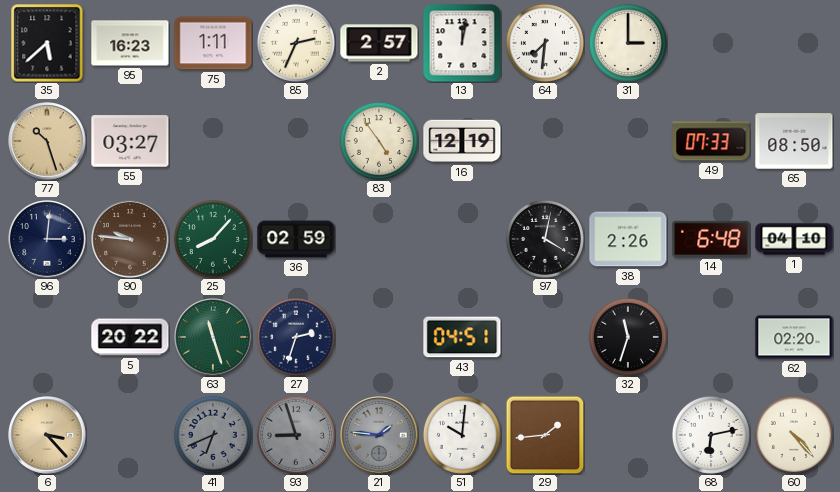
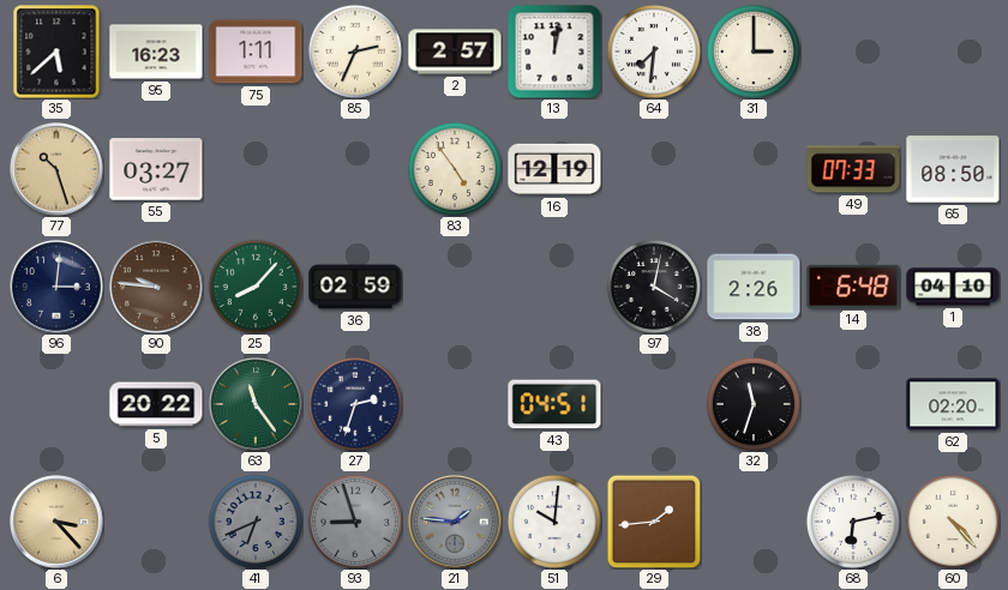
63: 11:27 -> 11:24 (256, 404)
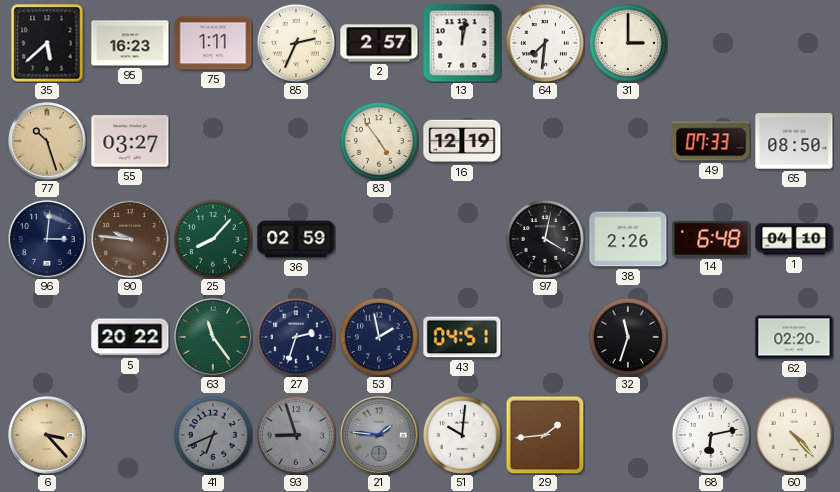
53: none -> 1:58 (379, 337)
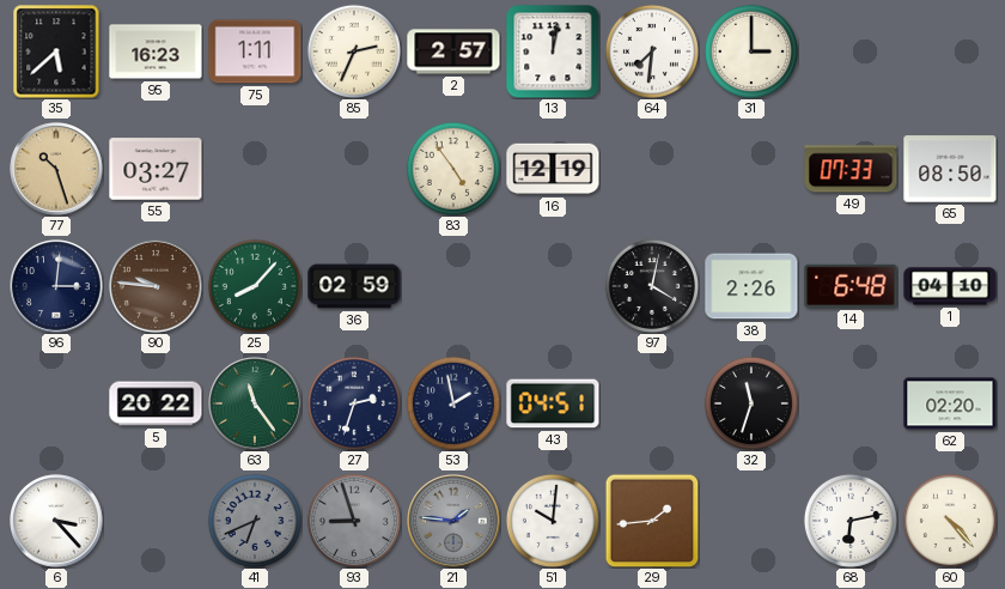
6 dial: champagne -> white (56, 521)
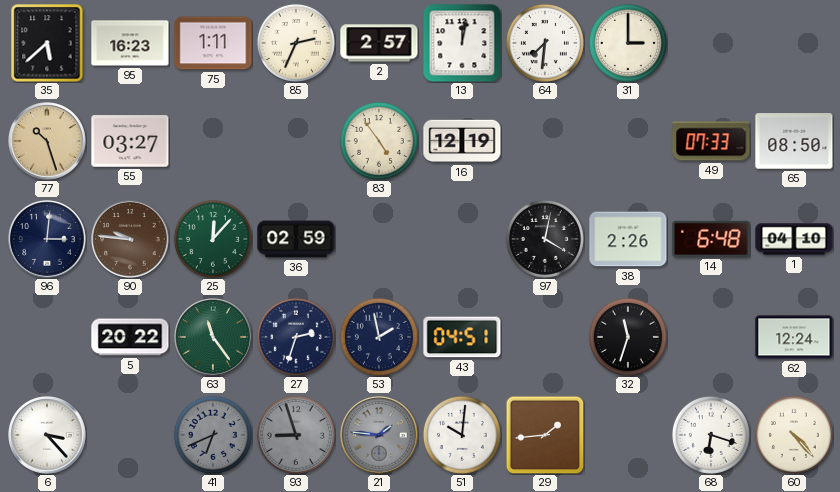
25: 8:07 -> 12:07 (213, 239)
62: 02:20 -> 12:24 (794, 337)
68: 6:13 -> 6:18 (711, 435)
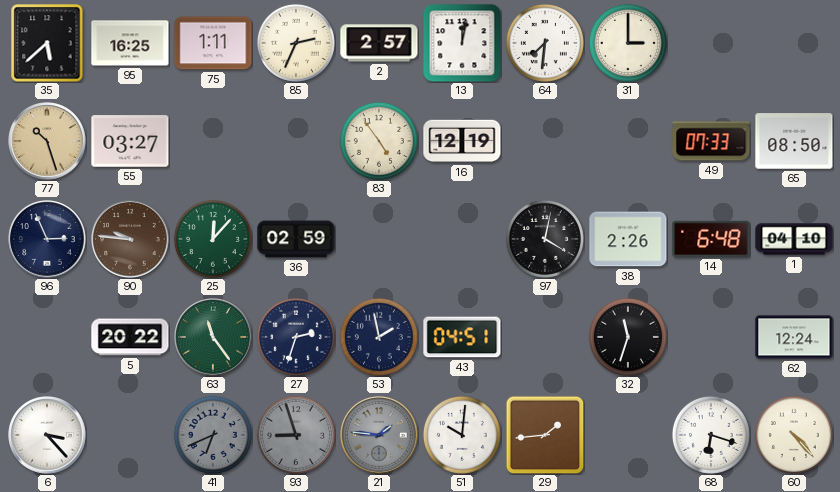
95: 16:23 -> 16:25 (130, 43)
96: 3:01 -> 2:56 (47, 239)
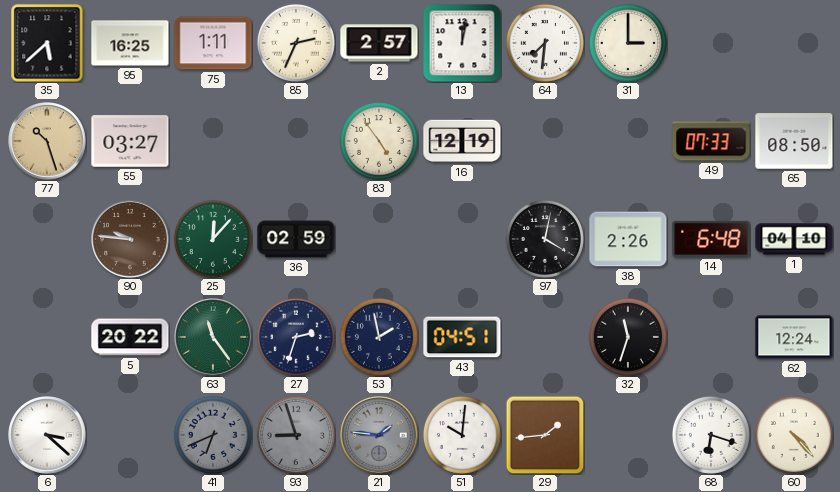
96: 2:56 -> none (47, 239)
6: 3:23 -> 3:22 (47, 435)
